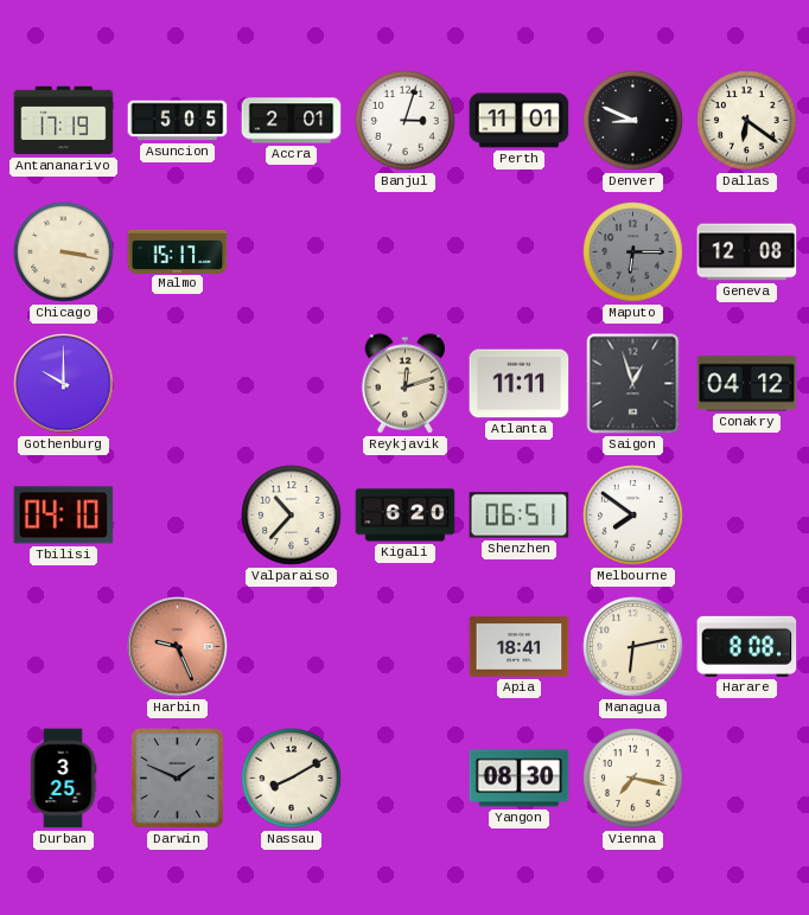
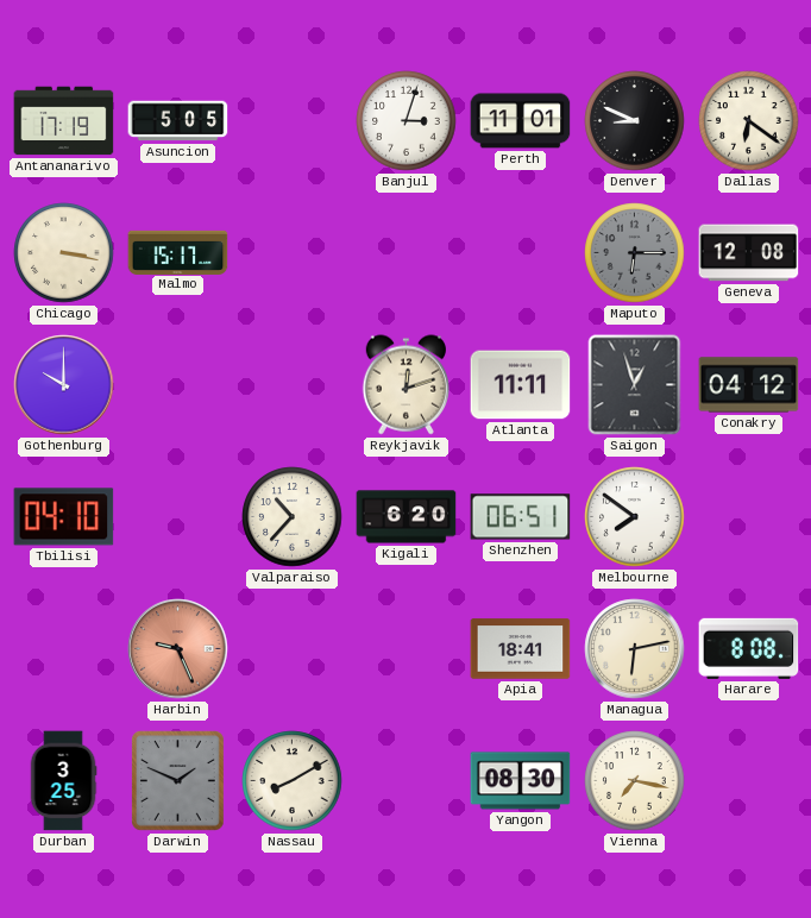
Accra: 2:01 -> none (292, 121)
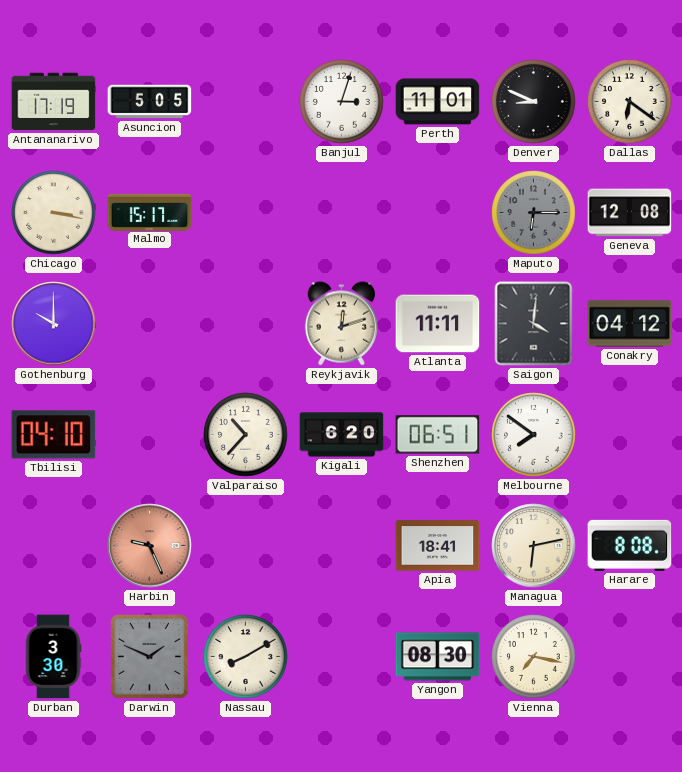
Saigon: 12:57 -> 4:01 (534, 324)
Durban: 3:25 -> 3:30 (53, 657)
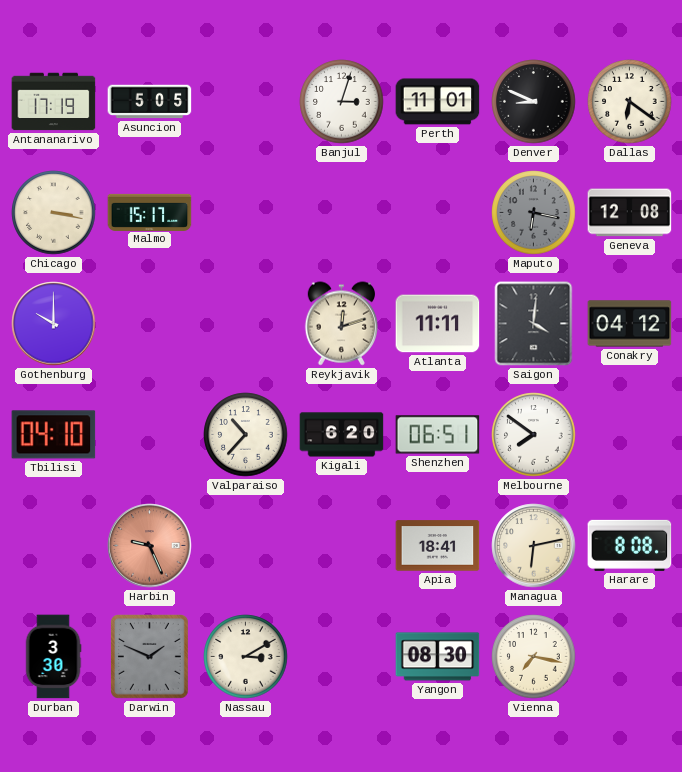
Maputo: 6:15 -> 6:17 (534, 213)
Nassau: 8:10 -> 3:10 (246, 657)
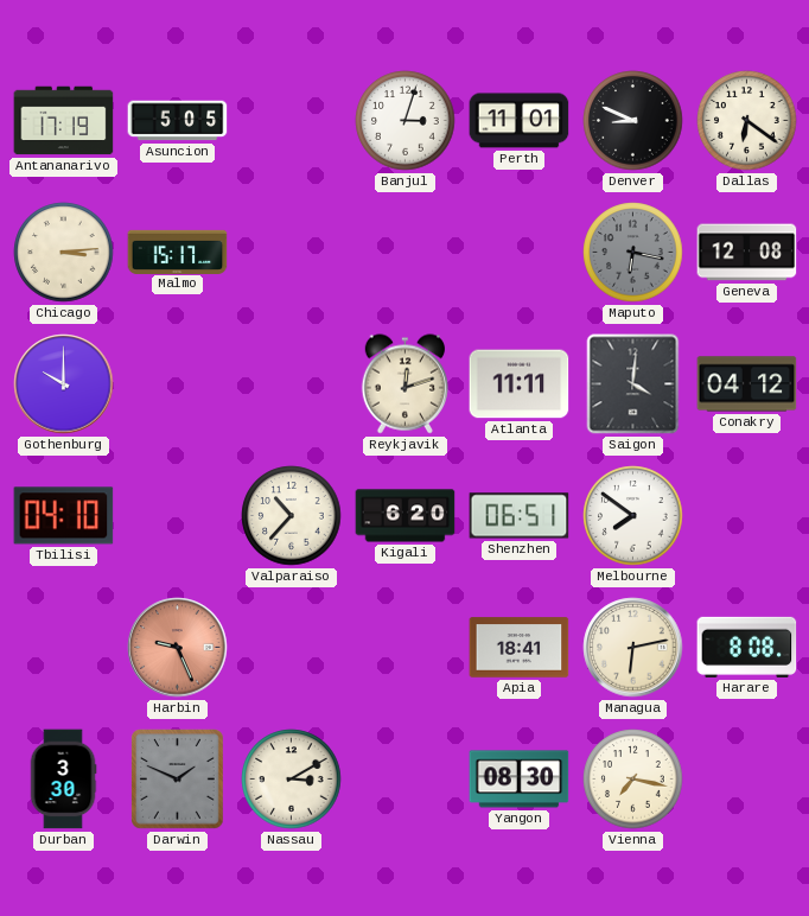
Chicago: 3:17 -> 3:14 (64, 253)
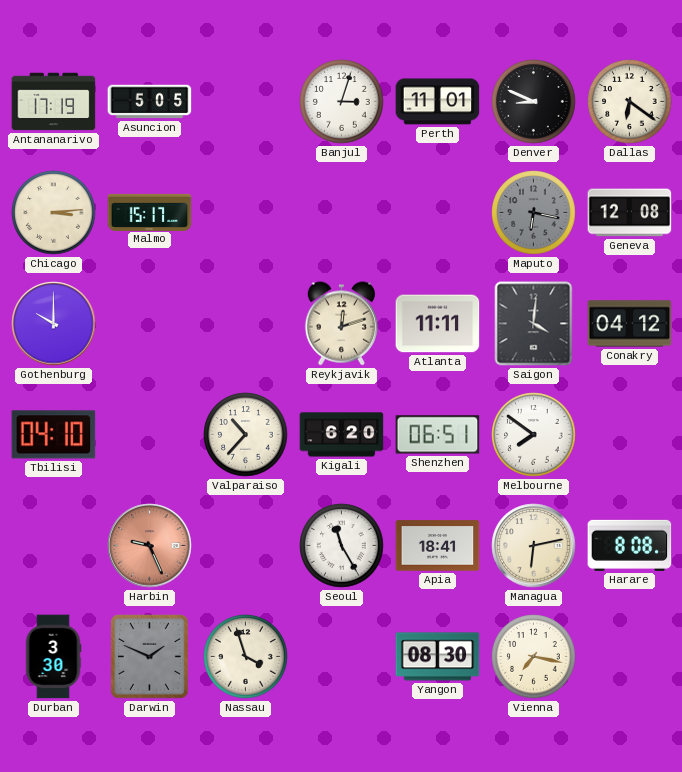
Seoul: none -> 11:25 (342, 546)
Nassau: 3:10 -> 3:57 (246, 657)
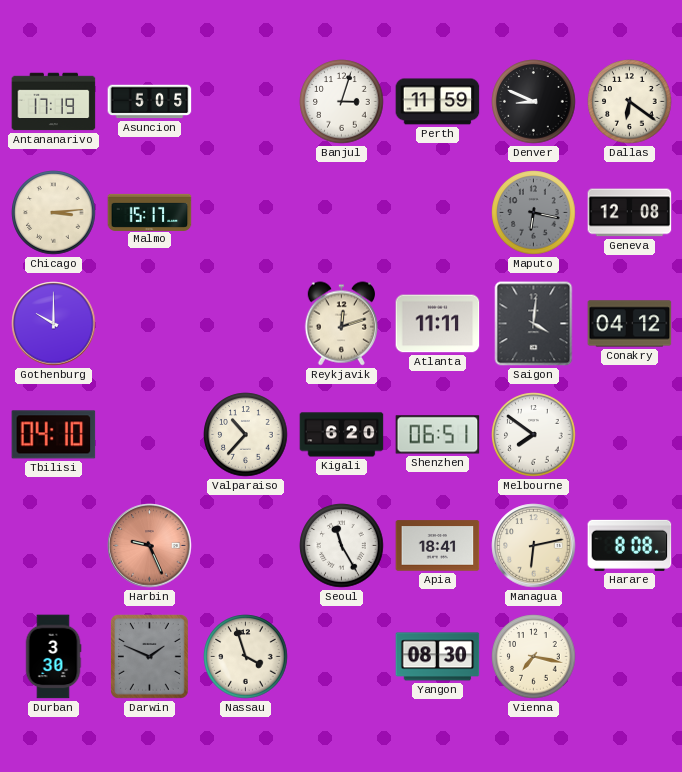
Perth: 11:01 -> 11:59 (438, 102)
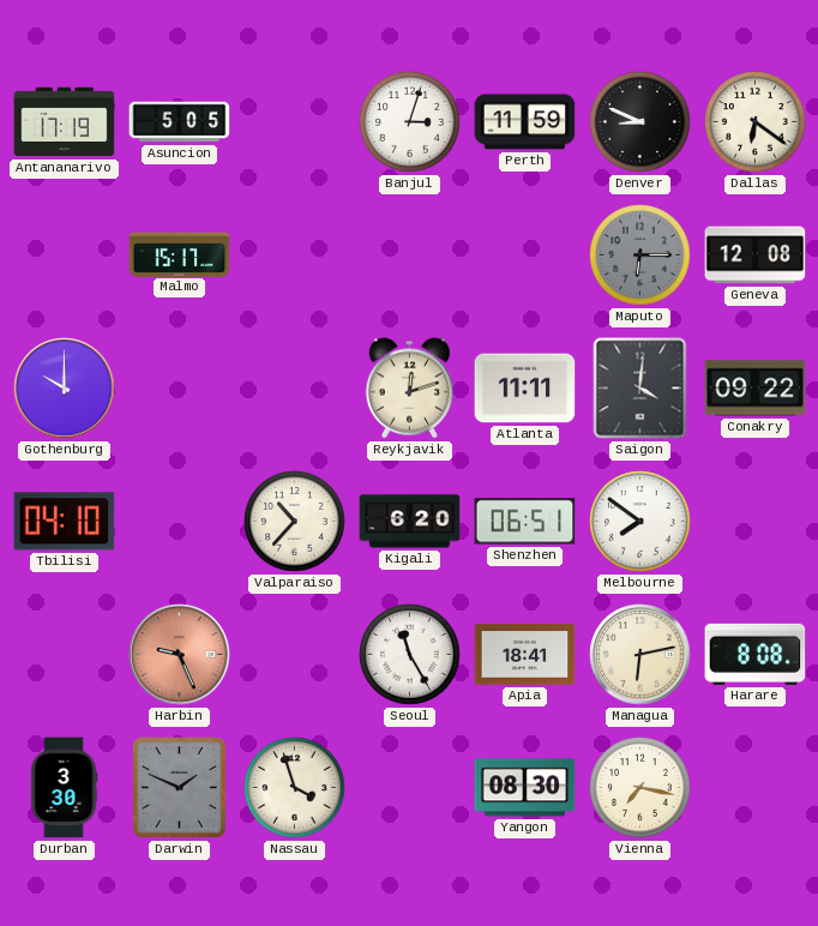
Chicago: 3:14 -> none (54, 213)
Maputo: 6:17 -> 6:15 (640, 255)
Conakry: 04:12 -> 09:22 (756, 389)
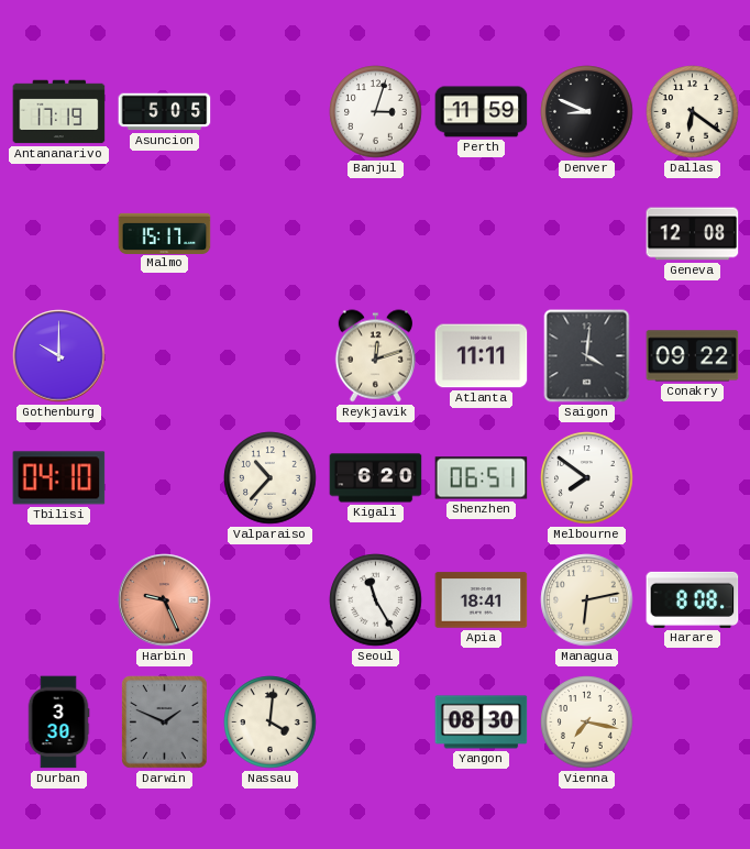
Maputo: 6:15 -> none (640, 255)
Nassau: 3:57 -> 4:01 (271, 723)
